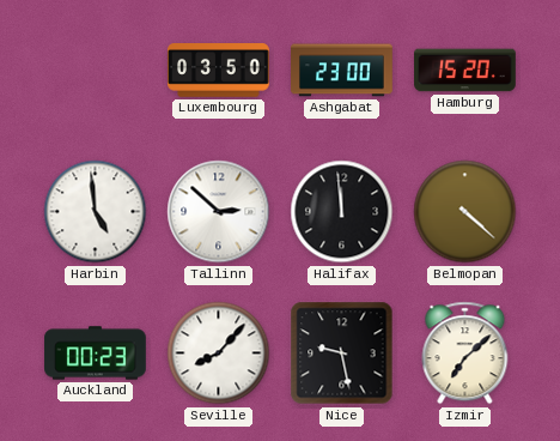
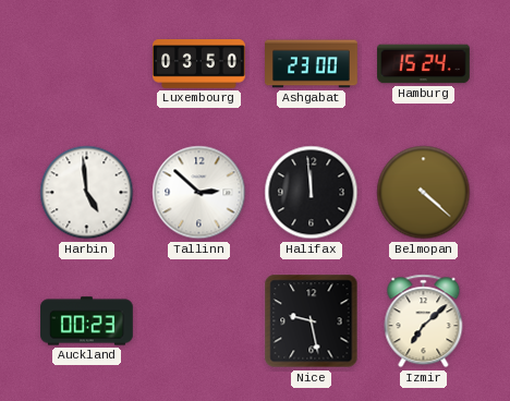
Hamburg: 15:20 -> 15:24 (424, 64)
Seville: 8:07 -> none (219, 354)
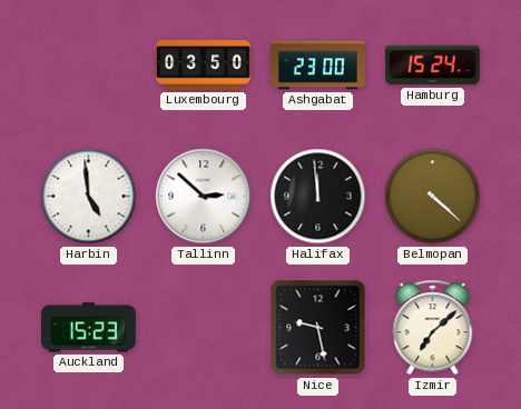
Auckland: 00:23 -> 15:23 (89, 328)
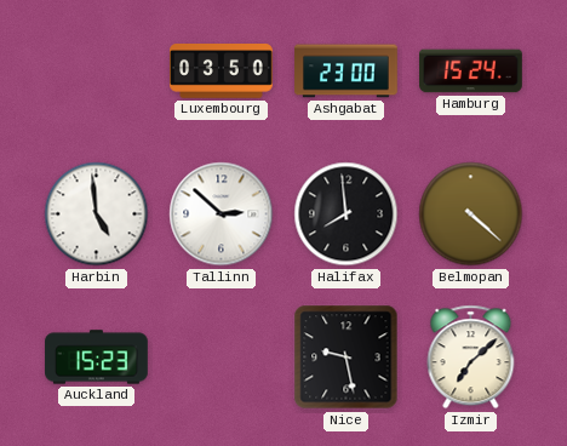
Halifax: 11:59 -> 7:59 (346, 215)
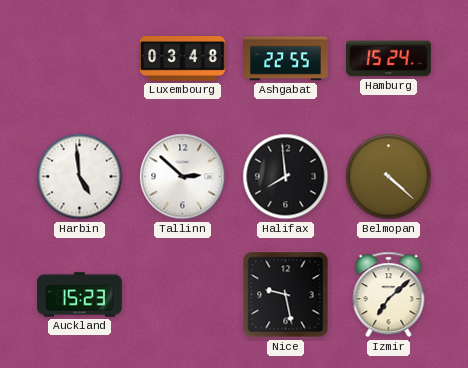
Luxembourg: 03:50 -> 03:48 (183, 59)
Ashgabat: 23:00 -> 22:55 (286, 59)
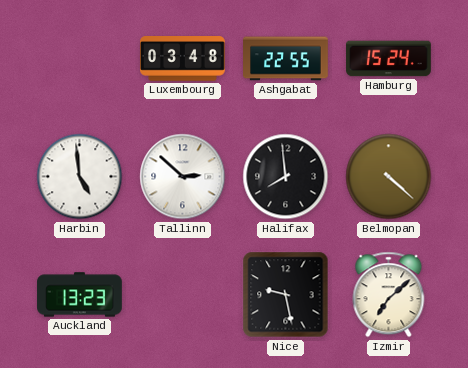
Auckland: 15:23 -> 13:23 (80, 295)
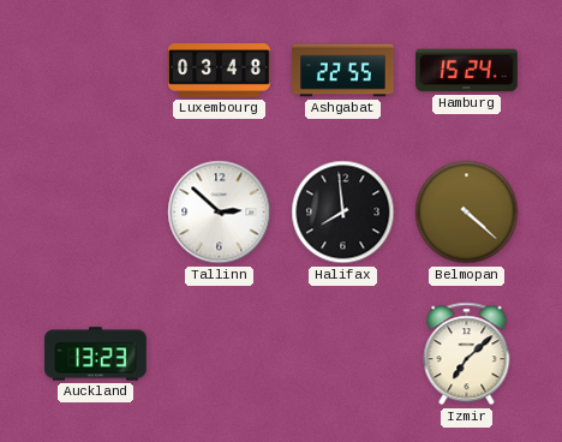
Harbin: 4:59 -> none (80, 177)
Nice: 9:28 -> none (286, 295)
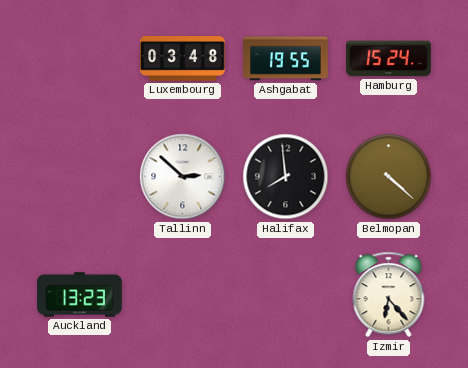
Ashgabat: 22:55 -> 19:55 (286, 59)
Izmir: 7:08 -> 6:23 (389, 295)
